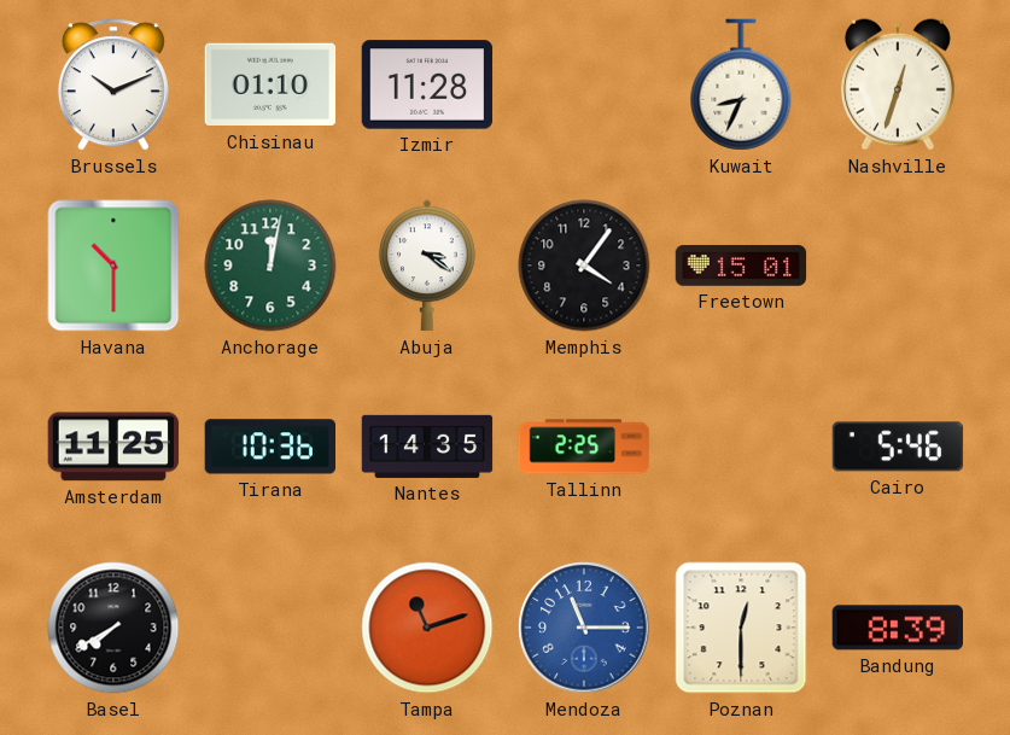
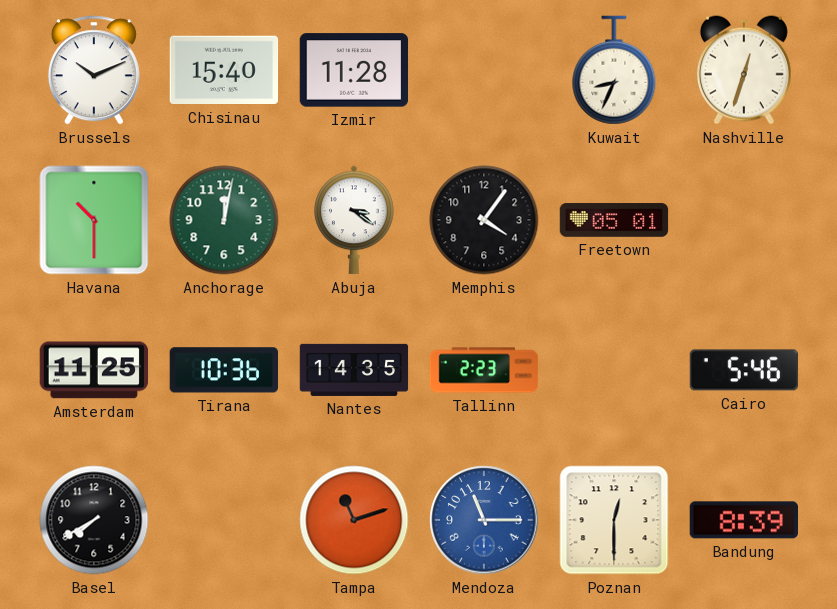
Chisinau: 01:10 -> 15:40 (224, 70)
Freetown: 15:01 -> 05:01 (614, 220)
Tallinn: 2:25 -> 2:23 (484, 370)
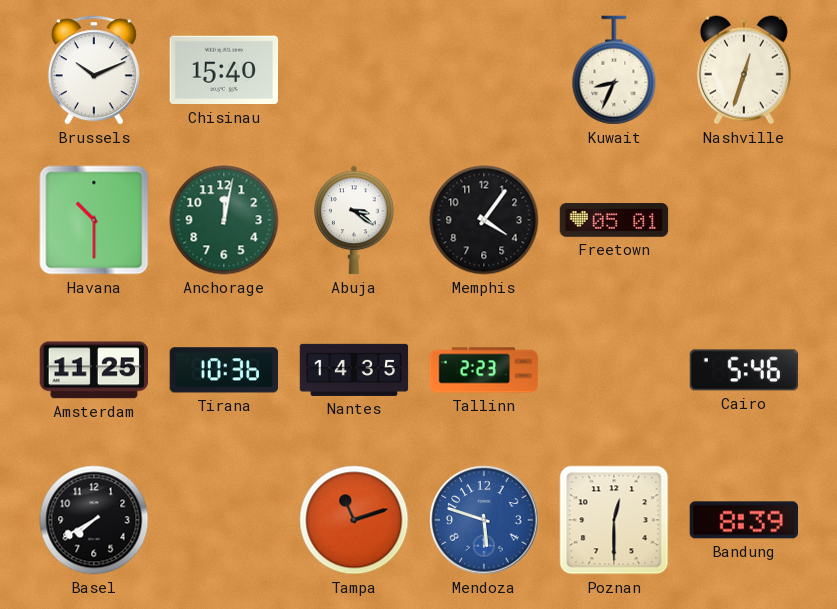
Izmir: 11:28 -> none (354, 70)
Mendoza: 11:15 -> 5:48 (484, 520)
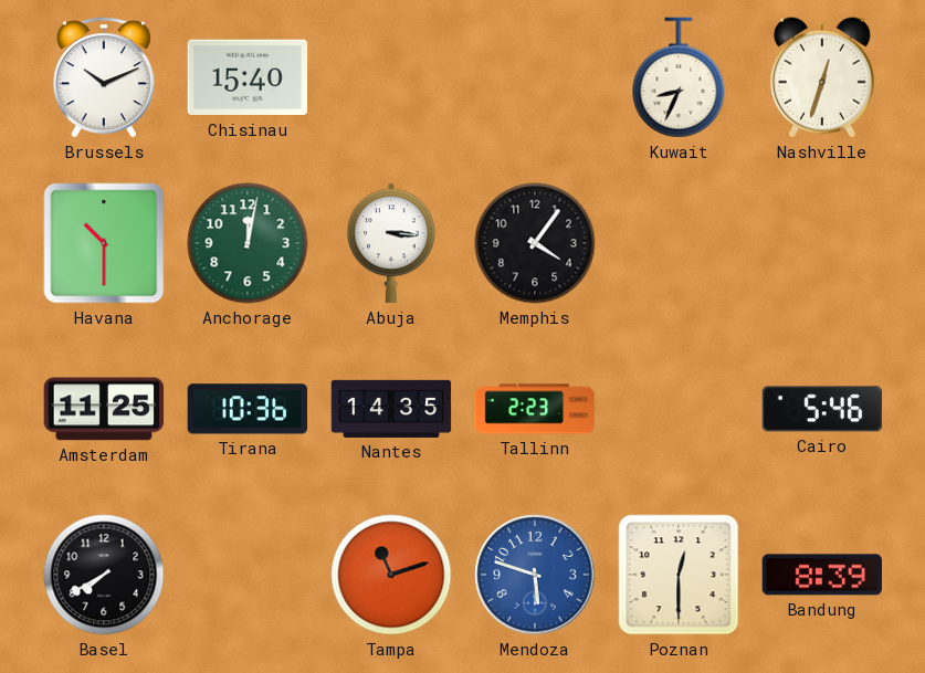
Abuja: 3:21 -> 3:16 (391, 243)
Freetown: 05:01 -> none (614, 220)
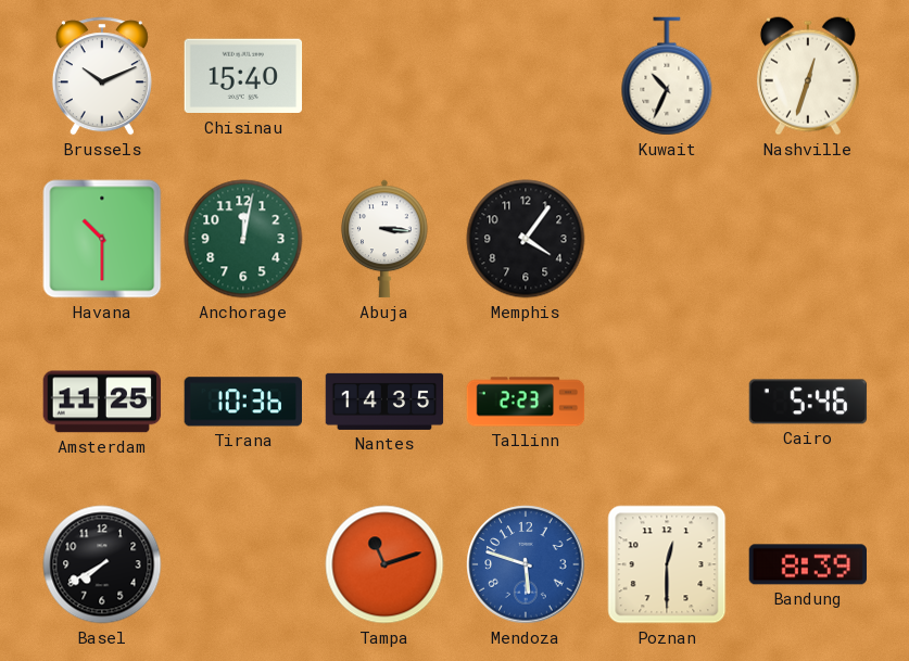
Kuwait: 8:34 -> 10:34 (667, 76)
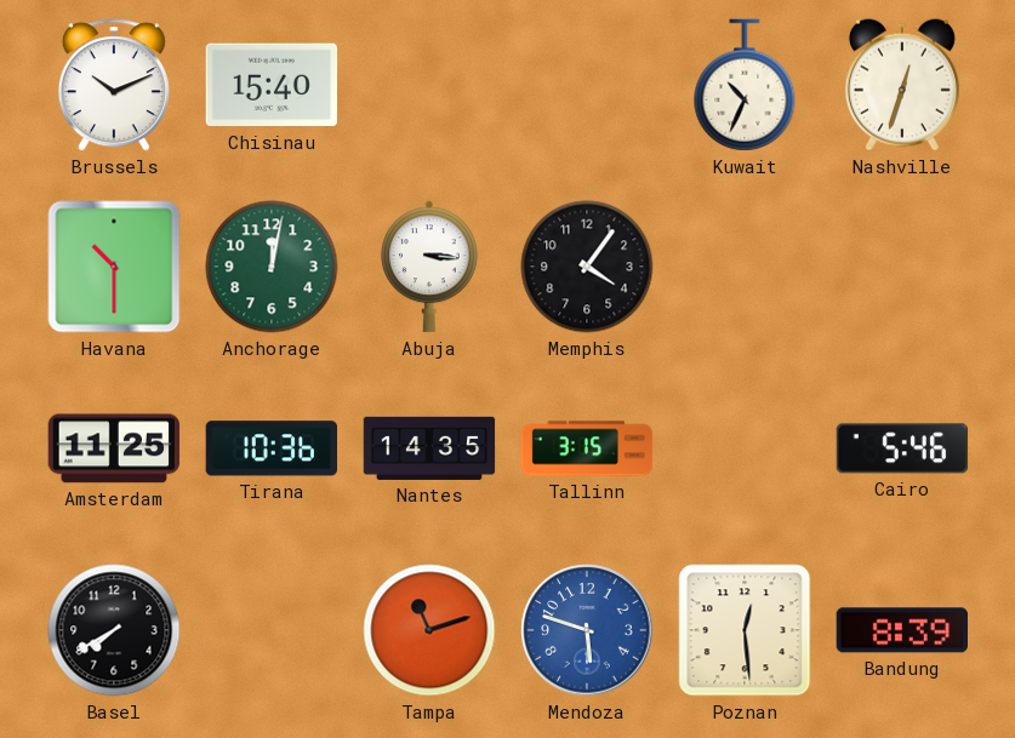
Tallinn: 2:23 -> 3:15 (587, 448)
Poznan: 12:30 -> 12:29 (745, 630)
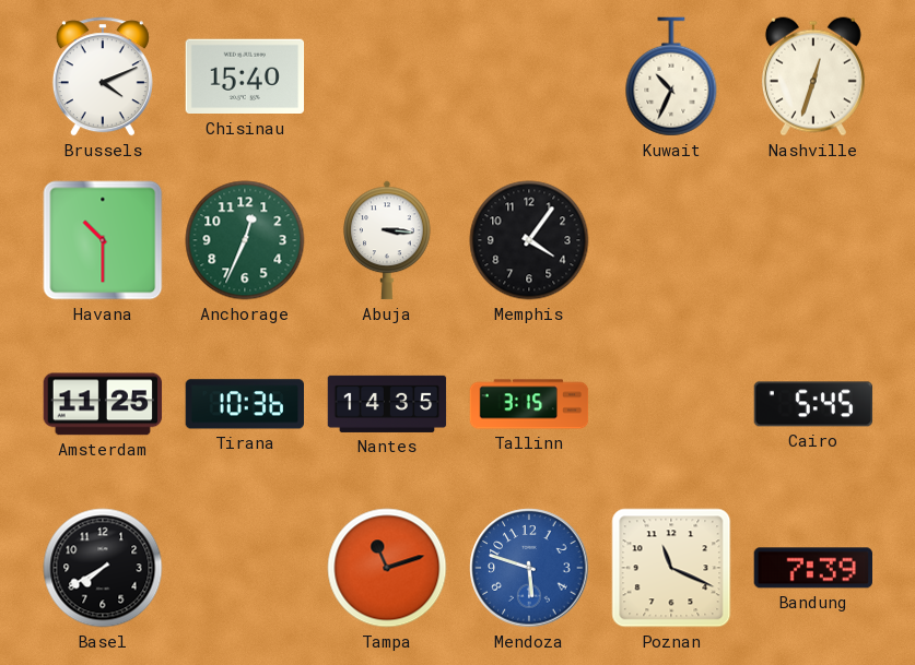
Brussels: 10:11 -> 4:11 (103, 76)
Anchorage: 12:02 -> 12:34 (245, 240)
Cairo: 5:46 -> 5:45 (813, 404)
Poznan: 12:29 -> 11:19 (671, 568)
Bandung: 8:39 -> 7:39 (812, 568)
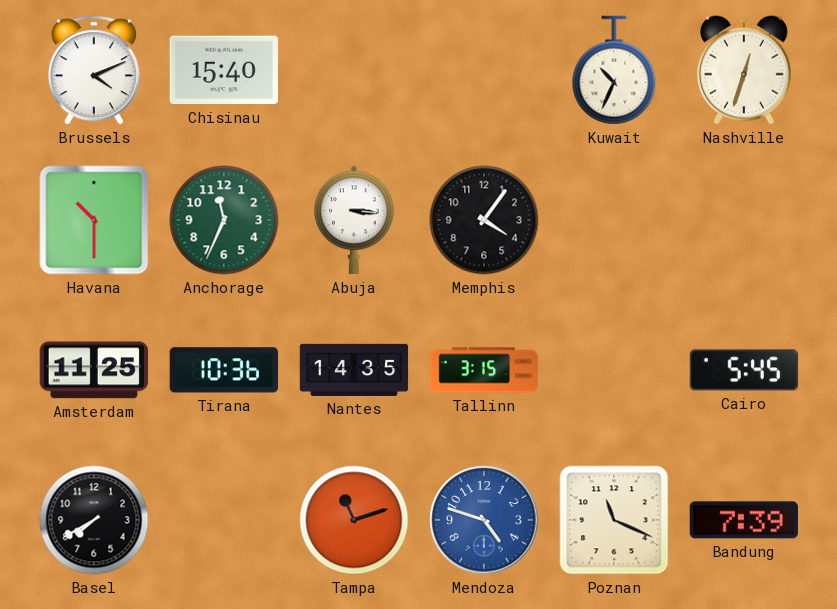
Anchorage: 12:34 -> 11:34 (224, 220)
Mendoza: 5:48 -> 4:48 (484, 520)
